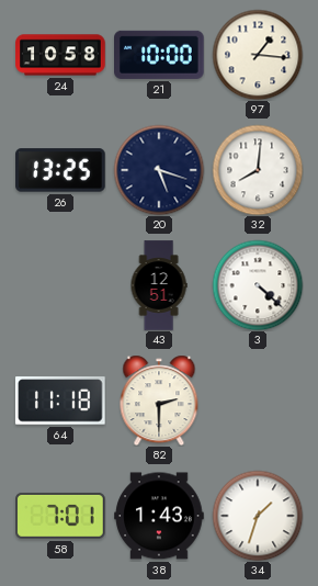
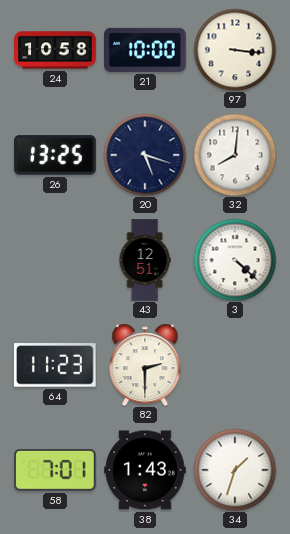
97: 1:16 -> 3:16 (235, 50)
64: 11:18 -> 11:23 (56, 365)
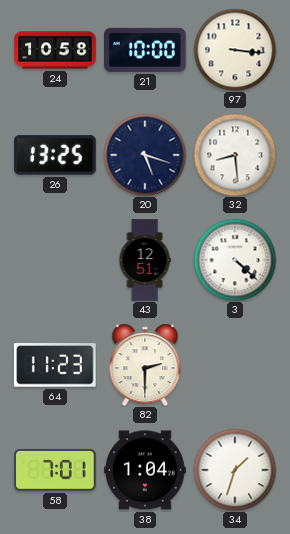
32: 8:01 -> 8:29 (235, 155)
38: 1:43 -> 1:04 (145, 470)
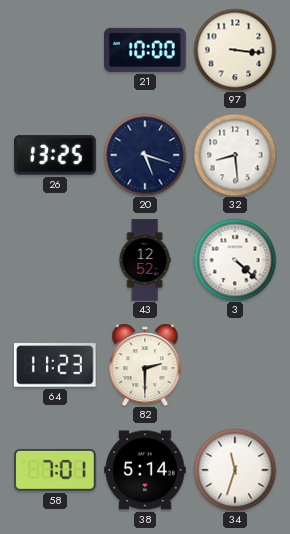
24: 10:58 -> none (55, 50)
43: 12:51 -> 12:52 (145, 260)
38: 1:04 -> 5:14 (145, 470)
34: 1:33 -> 11:33 (235, 470)
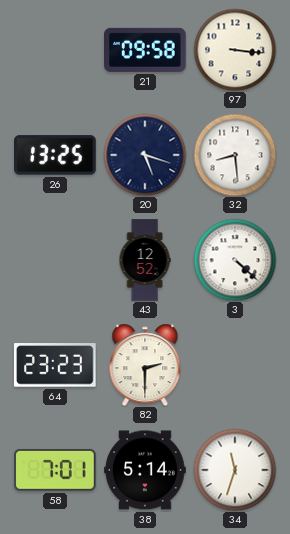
21: 10:00 -> 09:58 (146, 50)
64: 11:23 -> 23:23 (56, 365)
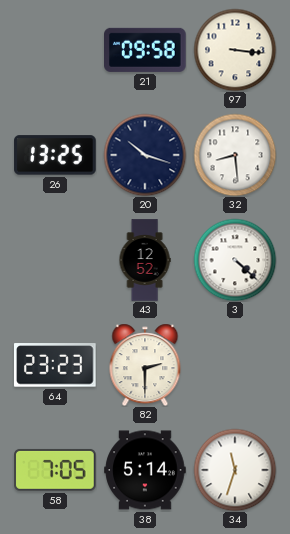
20: 5:18 -> 10:18 (145, 155)
58: 7:01 -> 7:05 (55, 470)
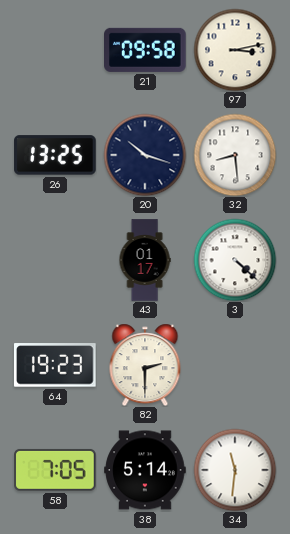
97: 3:16 -> 3:13 (235, 50)
43: 12:52 -> 01:17 (145, 260)
64: 23:23 -> 19:23 (56, 365)
34: 11:33 -> 11:31 (235, 470)
